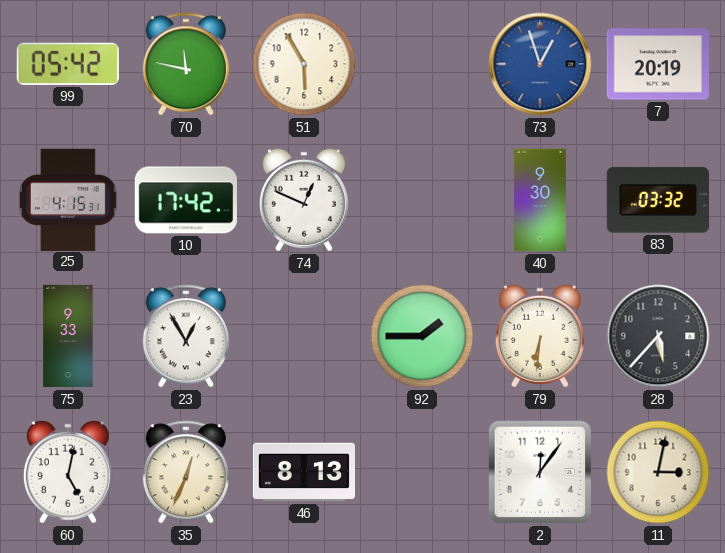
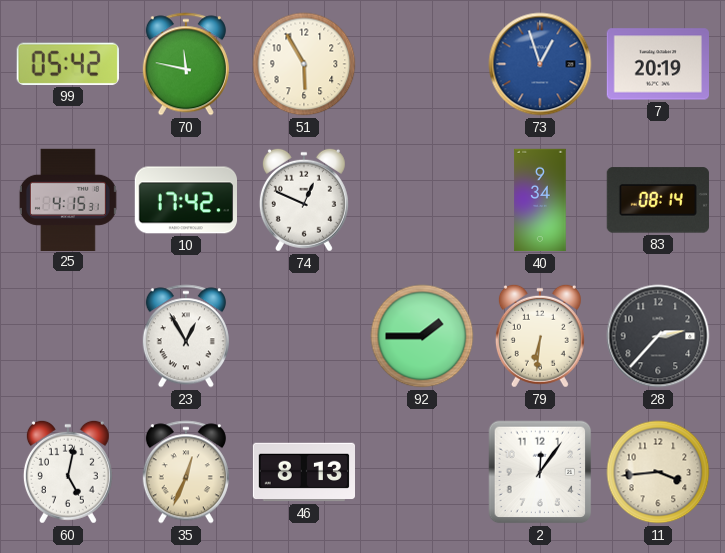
40: 9:30 -> 9:34 (540, 200)
83: 03:32 -> 08:14 (658, 200)
75: 9:33 -> none (68, 336)
28: 5:37 -> 2:37 (658, 336)
11: 3:02 -> 3:44 (658, 472)
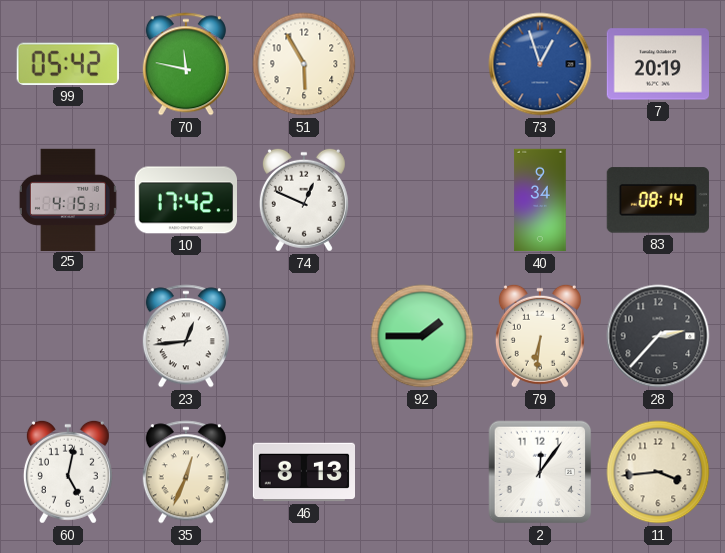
23: 12:55 -> 12:44 (186, 336)
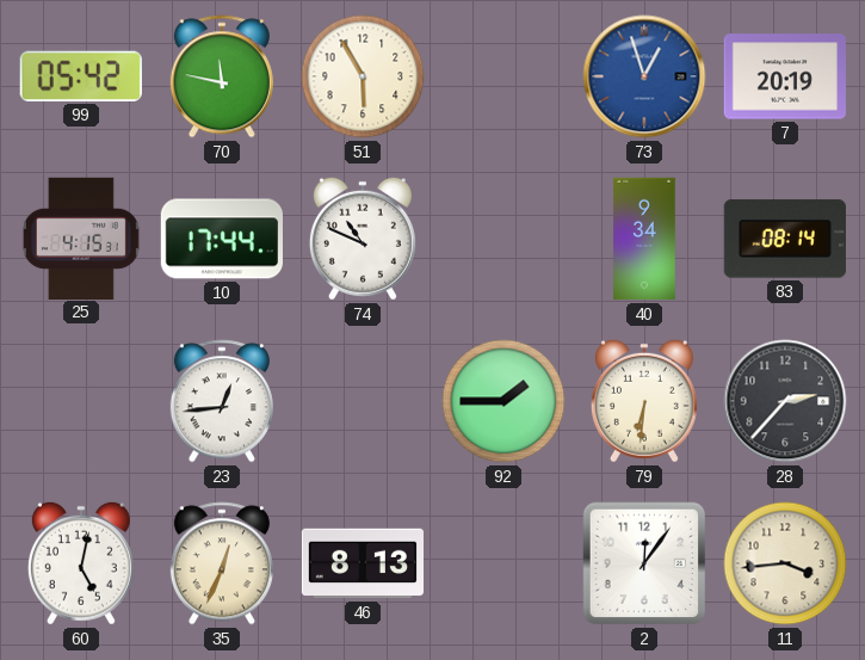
10: 17:42 -> 17:44 (221, 239)
74: 12:49 -> 10:49 (363, 239)
